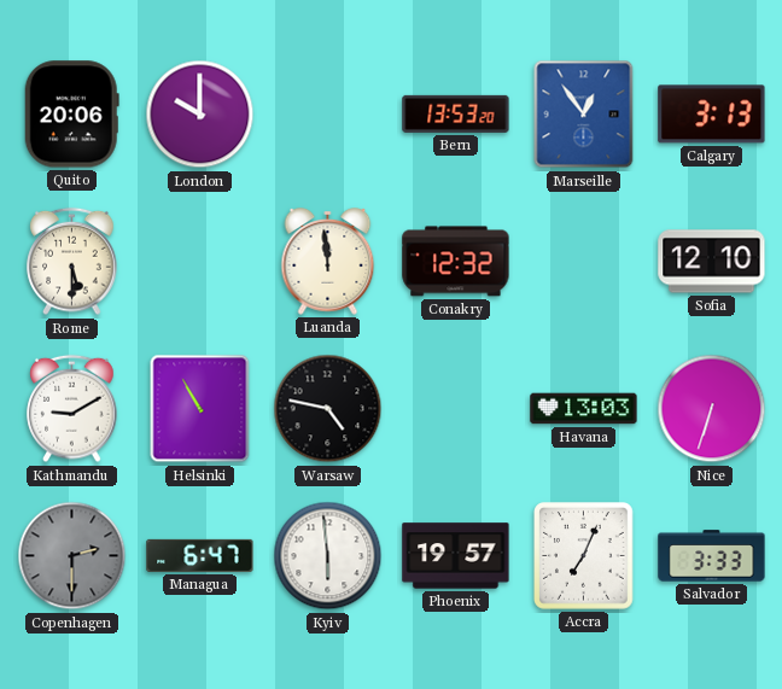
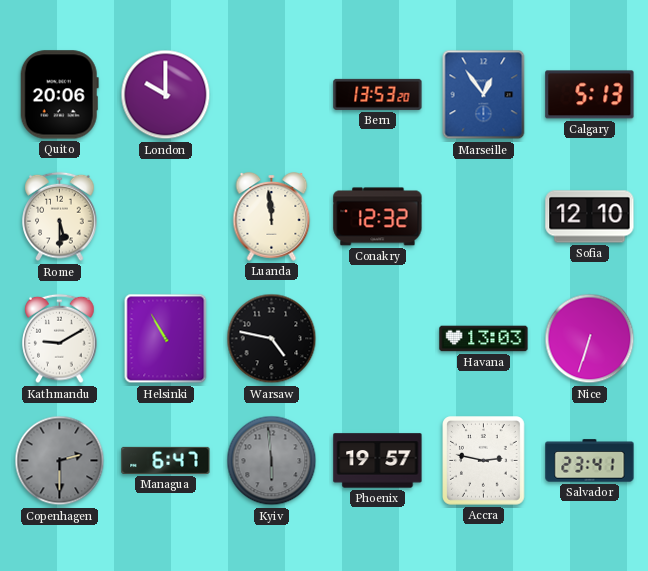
Calgary: 3:13 -> 5:13 (590, 95)
Kyiv dial: white -> grey (272, 461)
Accra: 7:04 -> 2:47 (484, 461)
Salvador: 3:33 -> 23:41 (590, 461)
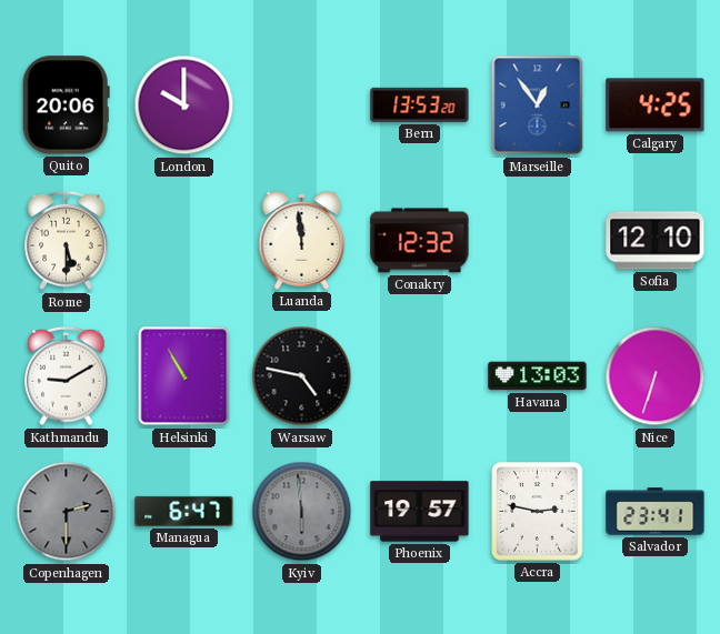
Calgary: 5:13 -> 4:25 (656, 105)
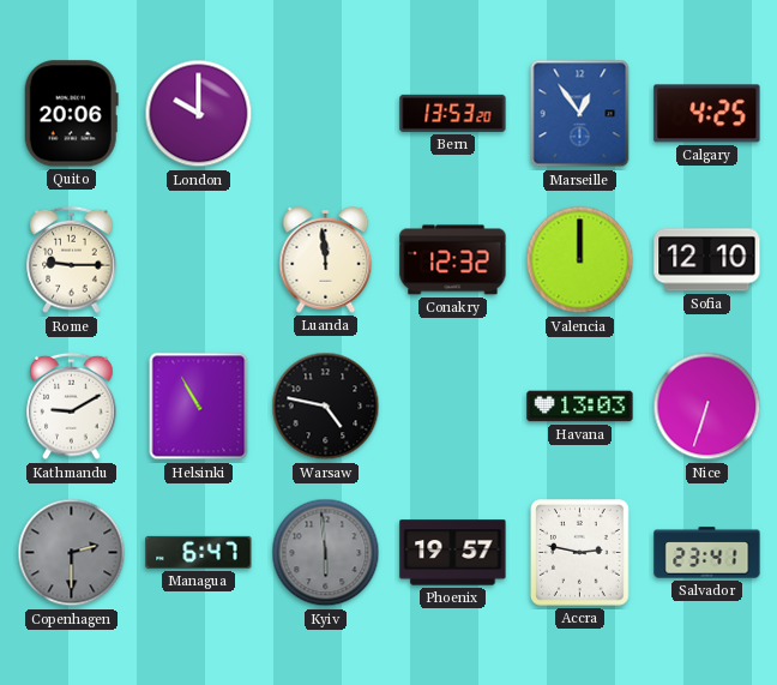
Rome: 5:30 -> 9:15 (72, 260)
Valencia: none -> 12:00 (580, 260)
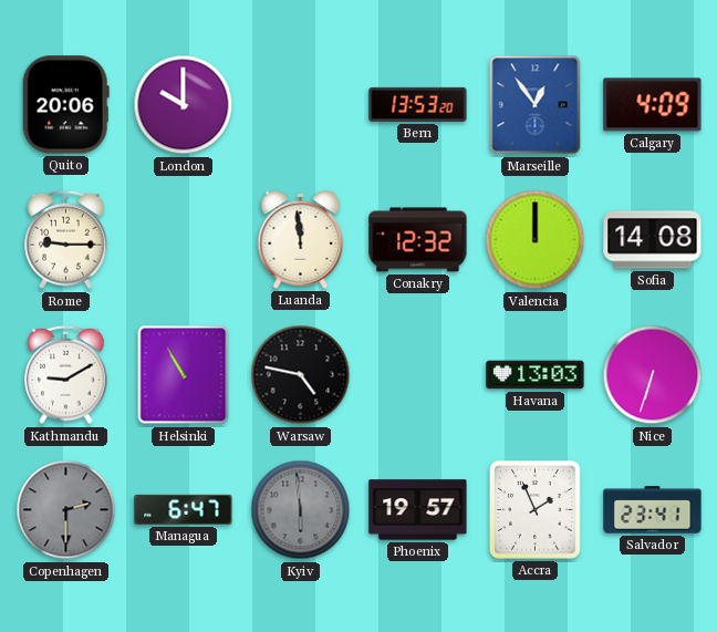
Calgary: 4:25 -> 4:09 (653, 105)
Sofia: 12:10 -> 14:08 (653, 240)
Accra: 2:47 -> 1:56 (536, 510)
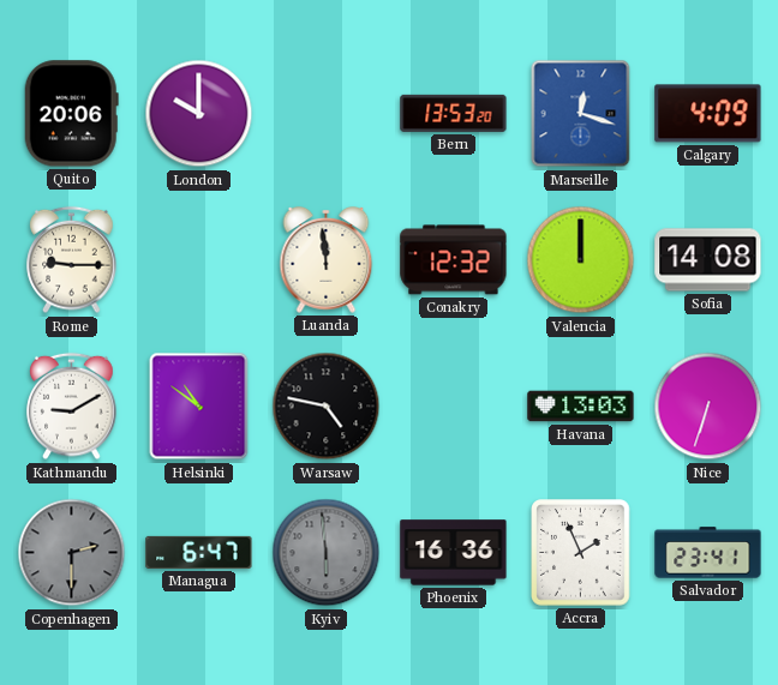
Marseille: 12:54 -> 12:18 (581, 114)
Helsinki: 10:55 -> 10:51 (199, 407)
Phoenix: 19:57 -> 16:36 (454, 553)
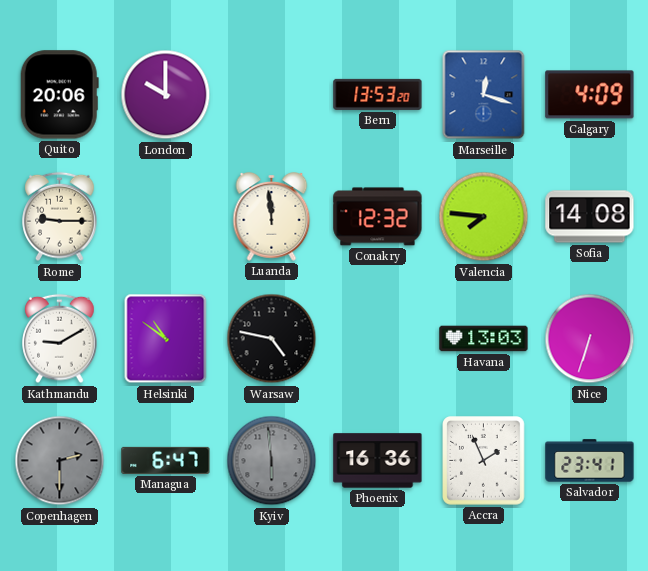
Valencia: 12:00 -> 7:46 (484, 217)
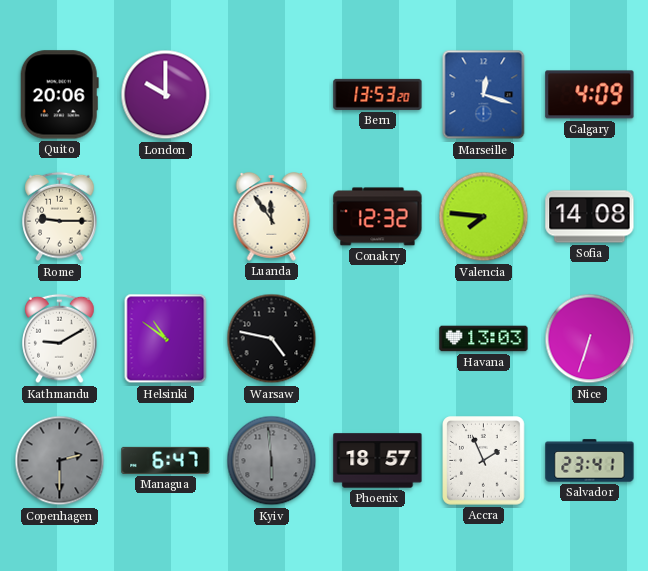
Luanda: 11:59 -> 11:54 (272, 217)
Phoenix: 16:36 -> 18:57 (378, 461)
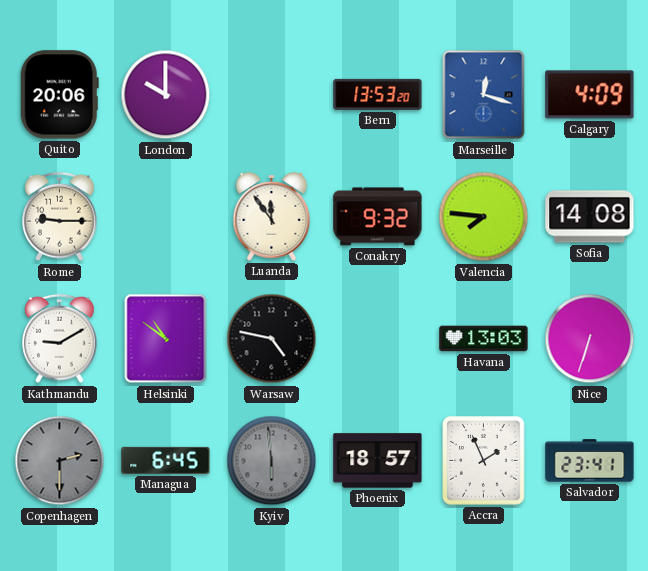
Conakry: 12:32 -> 9:32 (378, 217)
Managua: 6:47 -> 6:45 (166, 460)
